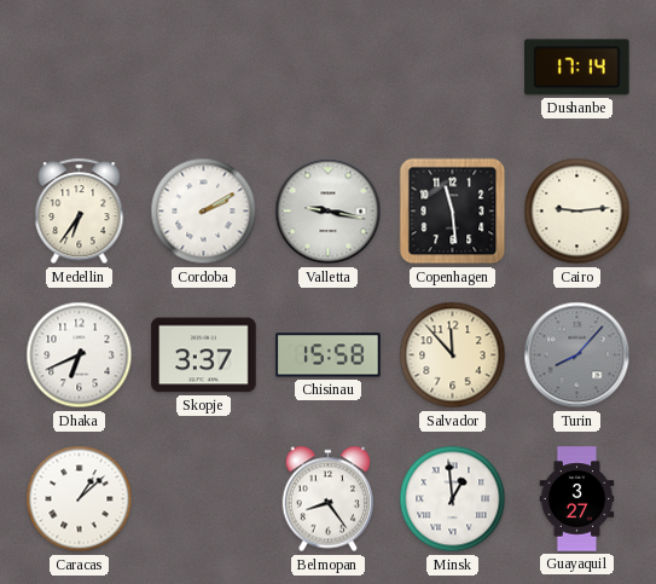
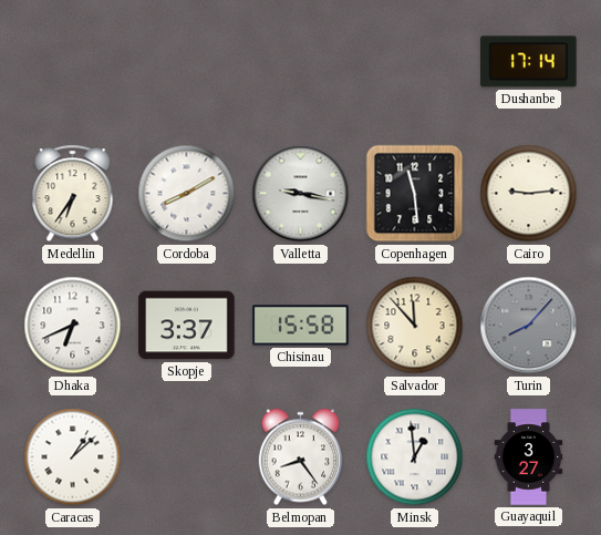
Cordoba: 2:10 -> 8:10 (187, 194)
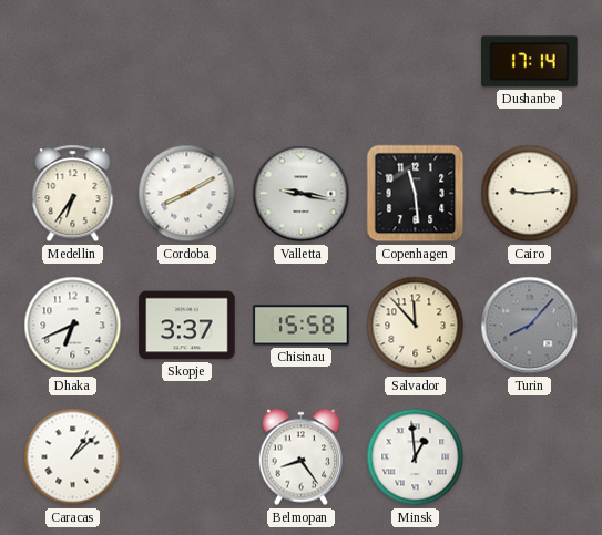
Guayaquil: 3:27 -> none (529, 457)
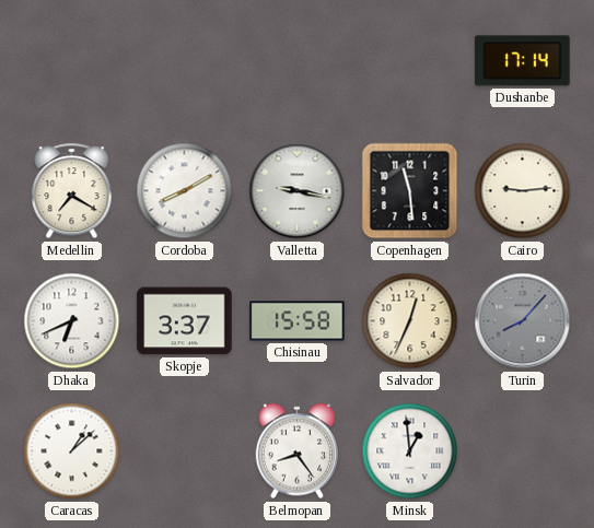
Medellin: 6:36 -> 7:20 (72, 191)
Salvador: 11:53 -> 12:34 (410, 321)
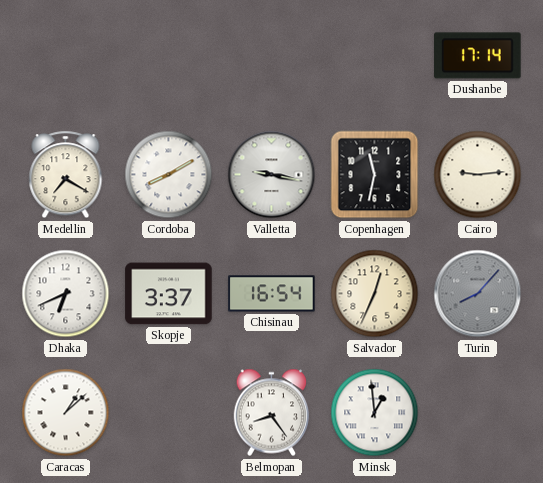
Copenhagen: 11:29 -> 11:32 (375, 175)
Chisinau: 15:58 -> 16:54 (272, 294)
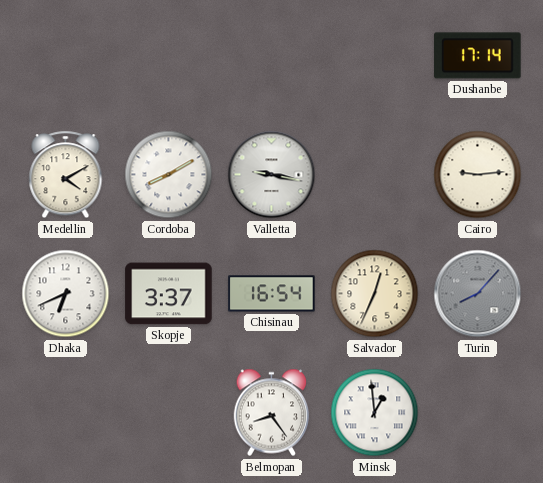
Medellin: 7:20 -> 4:10 (66, 175)
Copenhagen: 11:32 -> none (375, 175)
Caracas: 1:08 -> none (66, 413)
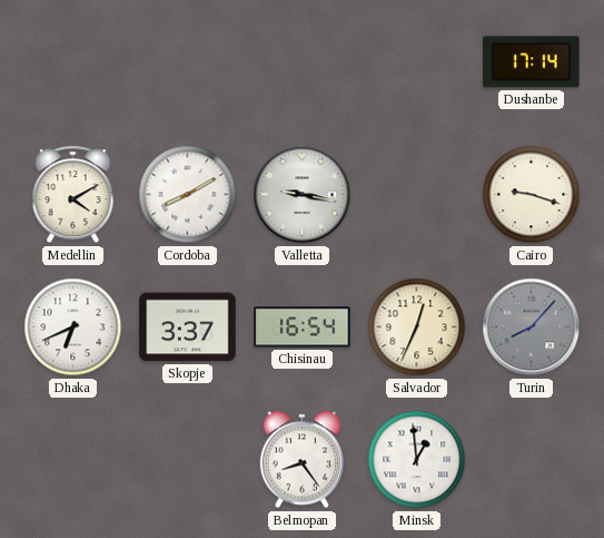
Cairo: 9:14 -> 9:18 (532, 195)
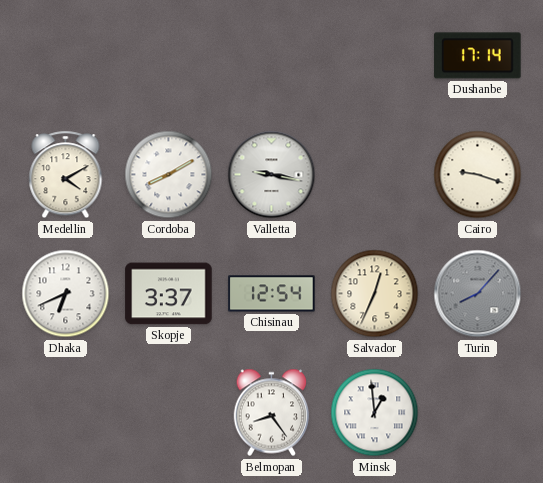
Chisinau: 16:54 -> 12:54 (272, 294)
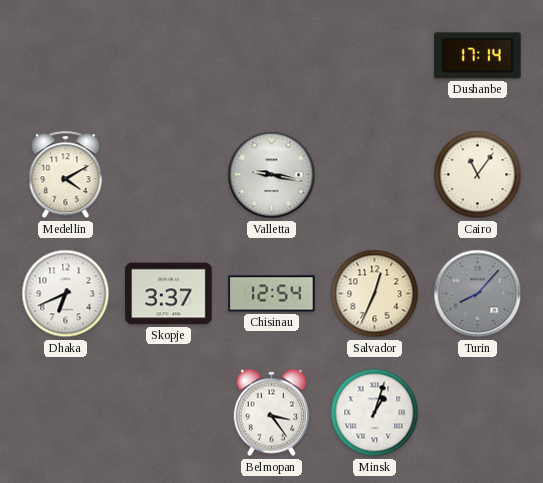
Cordoba: 8:10 -> none (169, 175)
Cairo: 9:18 -> 11:06 (478, 175)
Belmopan: 8:24 -> 3:24 (272, 413)
Minsk: 12:59 -> 1:03 (375, 413)
